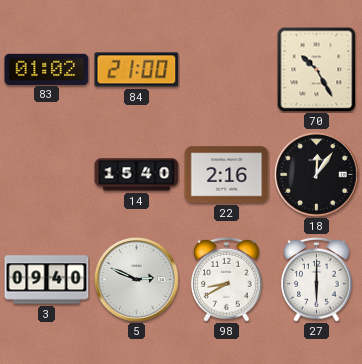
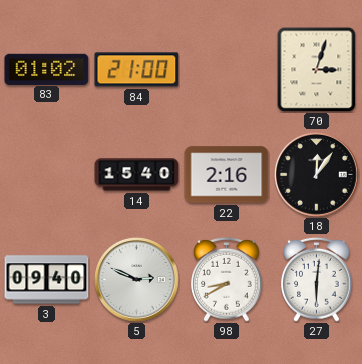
70: 10:25 -> 3:03 (317, 69)
27: 6:00 -> 6:01 (317, 279)
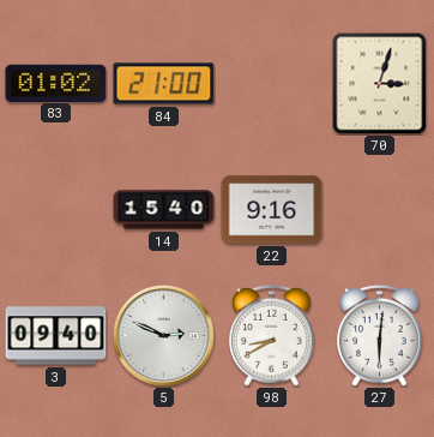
22: 2:16 -> 9:16 (272, 210)
18: 12:06 -> none (317, 175)
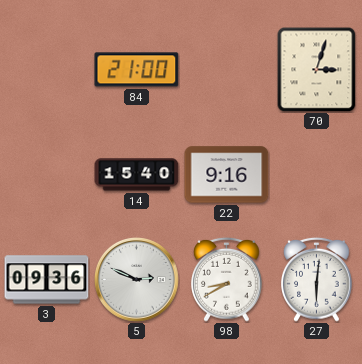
83: 01:02 -> none (56, 83)
3: 09:40 -> 09:36 (47, 280)
